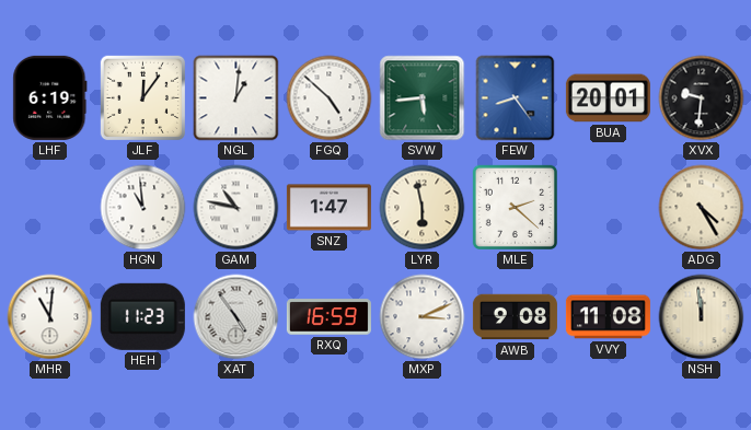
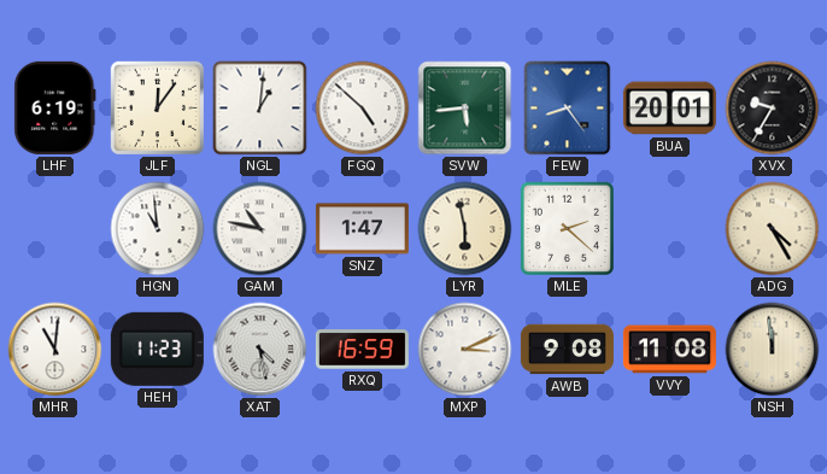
XVX: 9:31 -> 9:35 (773, 109)
XAT: 4:54 -> 4:28 (260, 350)
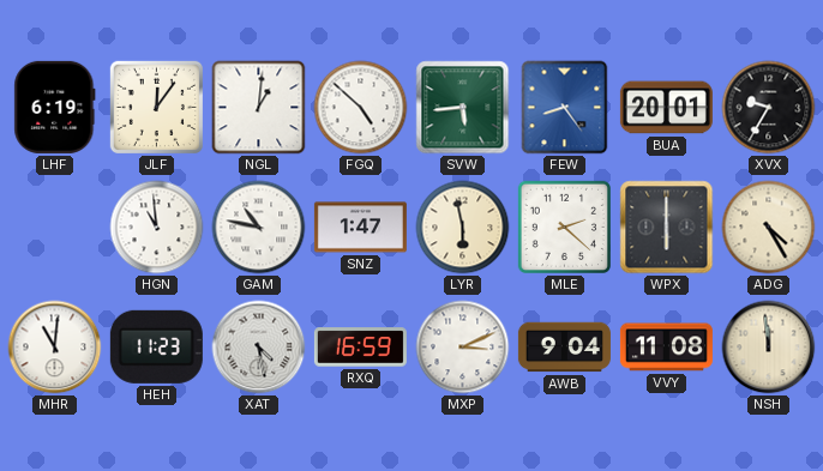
WPX: none -> 6:00 (667, 228)
AWB: 9:08 -> 9:04 (564, 348)
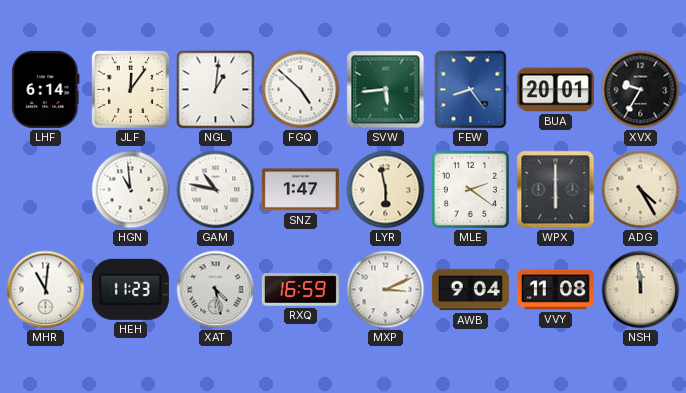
LHF: 6:19 -> 6:14 (46, 89)
MLE: 2:22 -> 2:21 (470, 189)
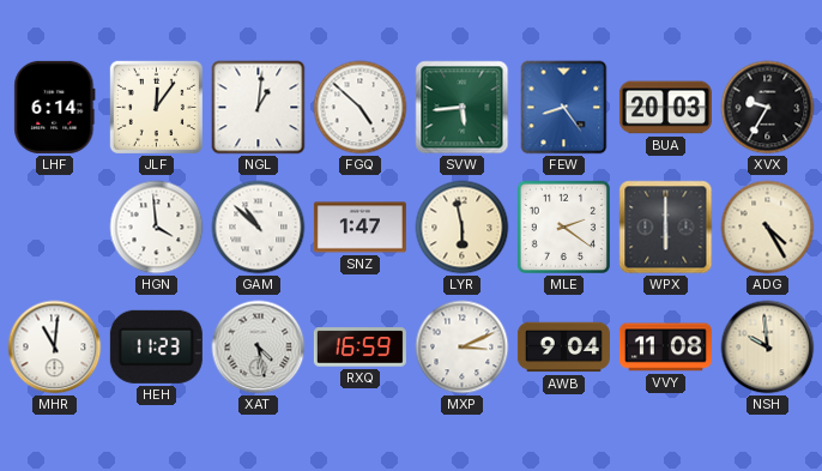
BUA: 20:01 -> 20:03 (665, 108)
HGN: 10:59 -> 3:59 (157, 228)
GAM: 10:47 -> 10:52 (259, 228)
NSH: 11:59 -> 9:59 (768, 348)
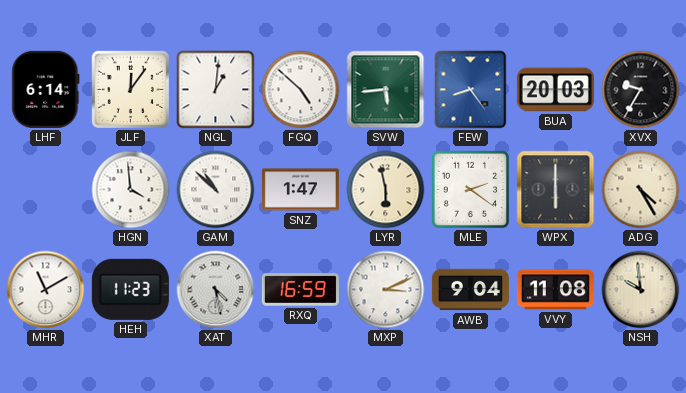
MHR: 11:01 -> 11:10 (46, 290)
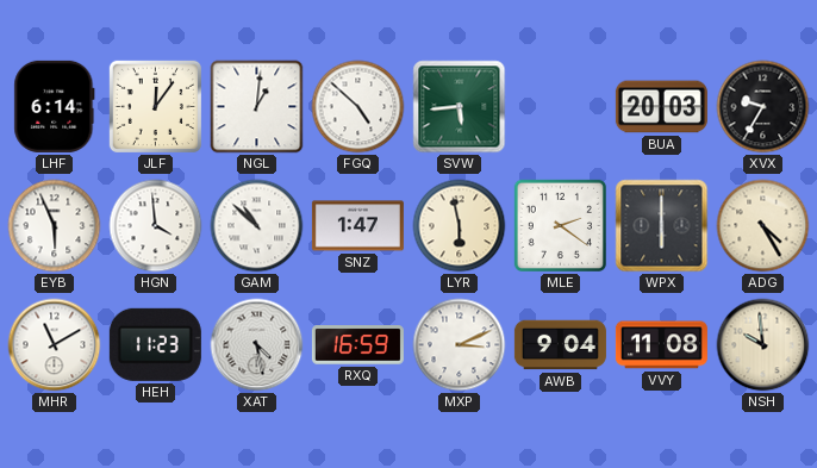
FEW: 8:24 -> none (471, 90)
EYB: none -> 5:56 (55, 226)
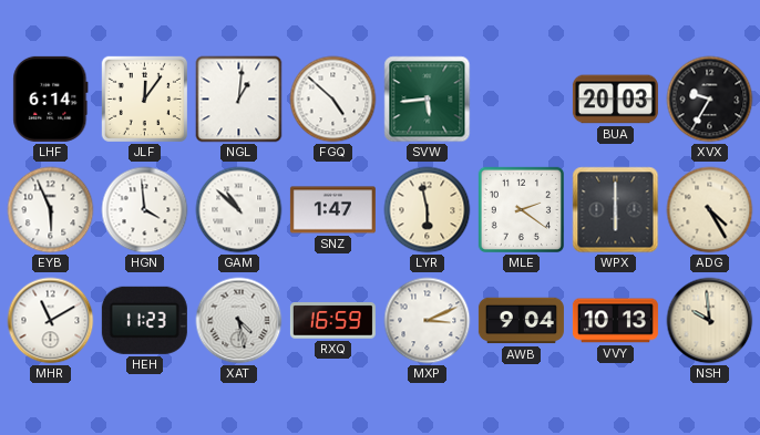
VVY: 11:08 -> 10:13 (615, 321)
